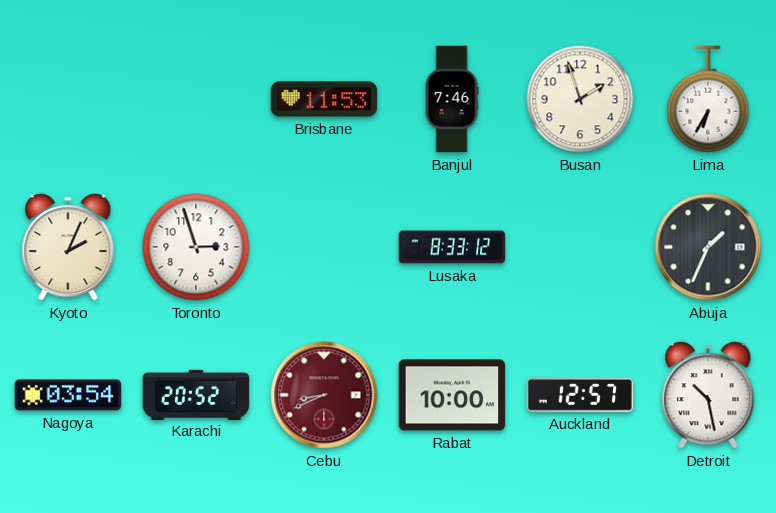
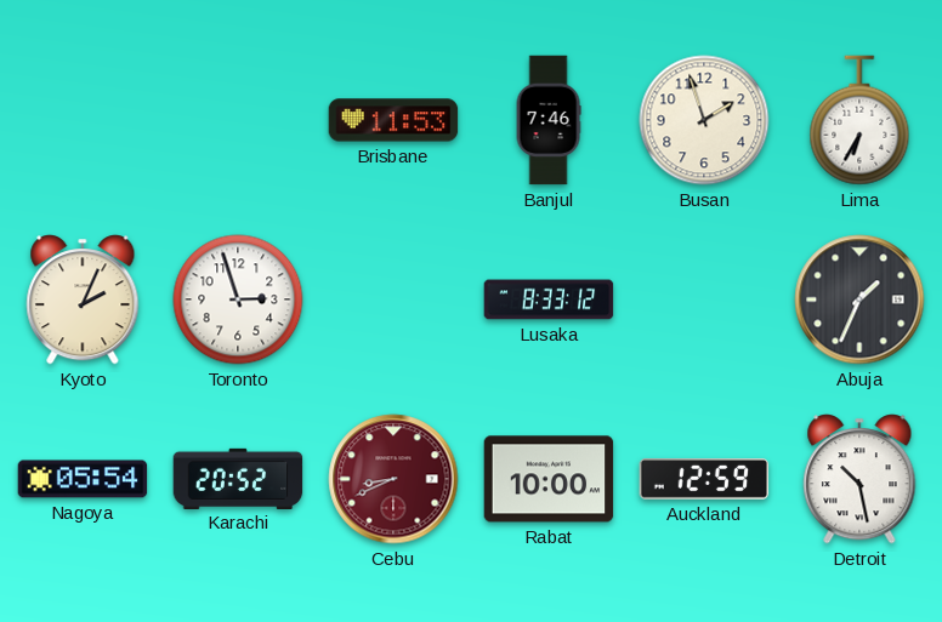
Nagoya: 03:54 -> 05:54 (83, 479)
Auckland: 12:57 -> 12:59 (704, 479)
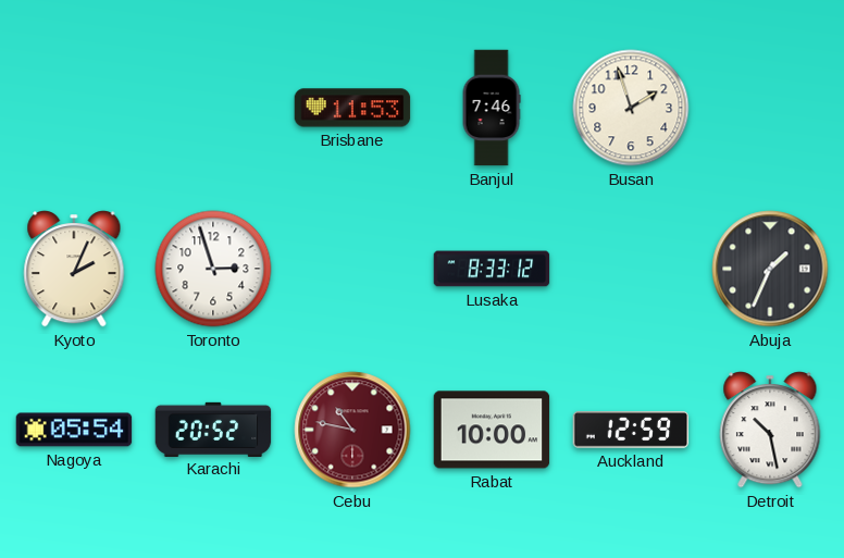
Lima: 6:35 -> none (859, 120)
Cebu: 8:41 -> 10:47 (352, 430)
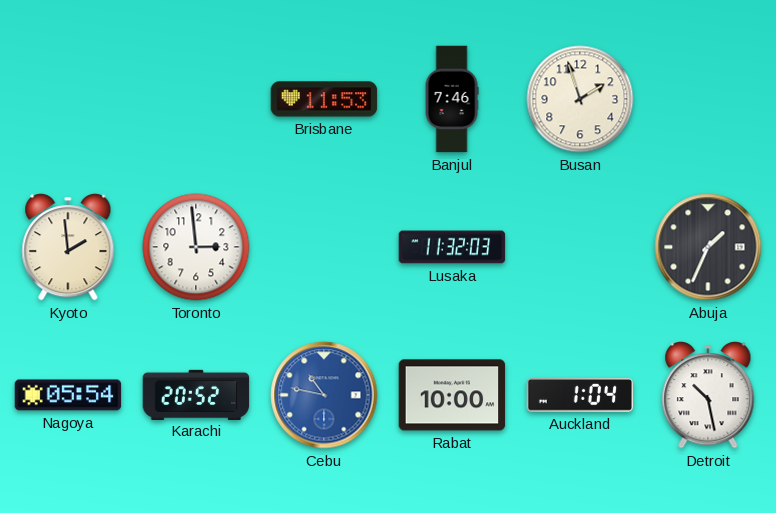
Kyoto: 2:04 -> 1:59 (68, 247)
Toronto: 2:57 -> 2:59 (196, 247)
Lusaka: 8:33 -> 11:32 (452, 247)
Cebu dial: burgundy -> blue (324, 395)
Auckland: 12:59 -> 1:04 (580, 395)
